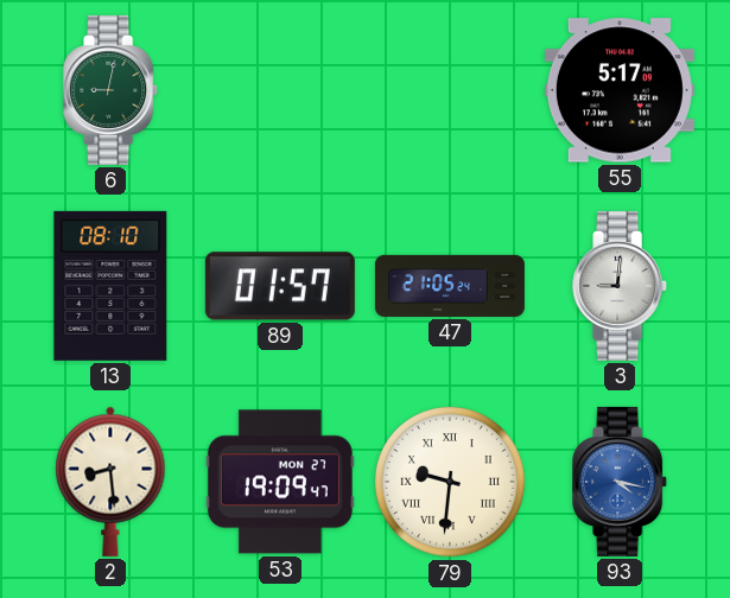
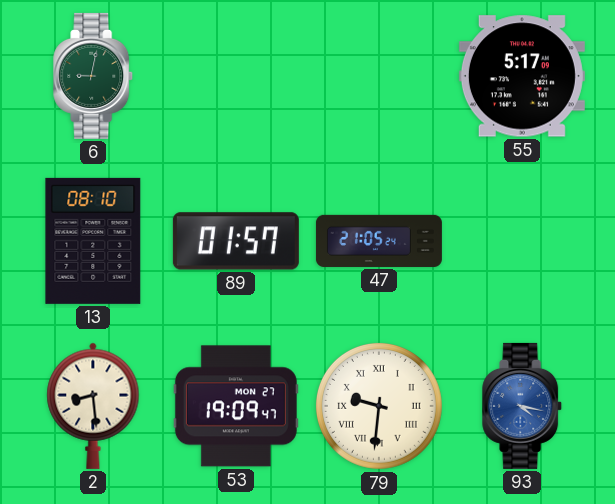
3: 9:01 -> none (621, 286)
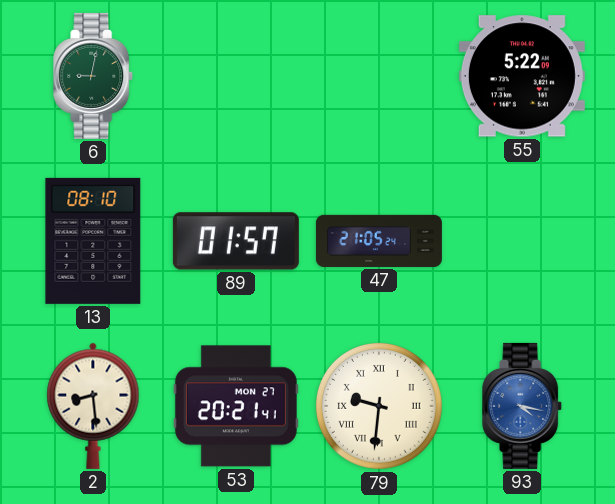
55: 5:17 -> 5:22 (522, 76)
53: 19:09 -> 20:21 (236, 406)
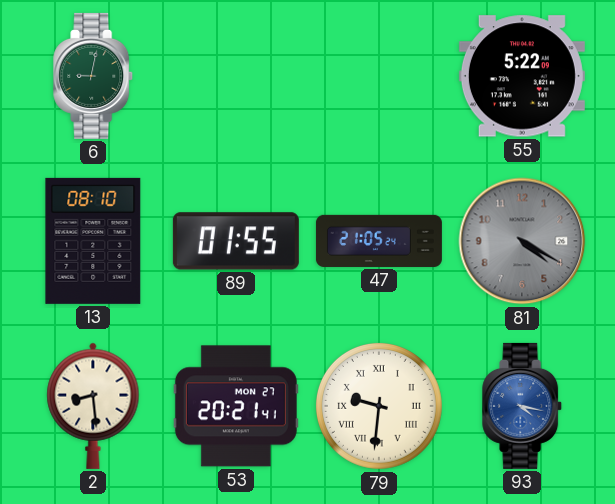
89: 01:57 -> 01:55 (236, 241)
81: none -> 4:20 (522, 241)
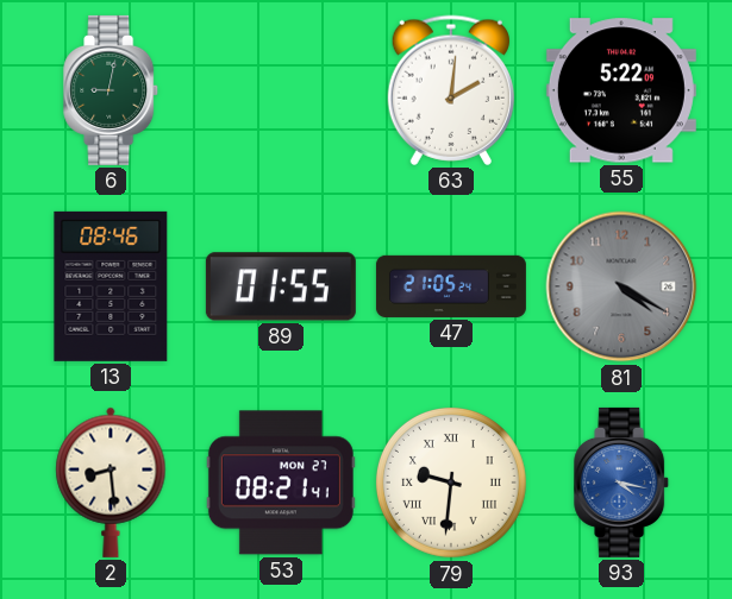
63: none -> 2:01 (451, 90)
13: 08:10 -> 08:46 (111, 286)
53: 20:21 -> 08:21 (281, 483)
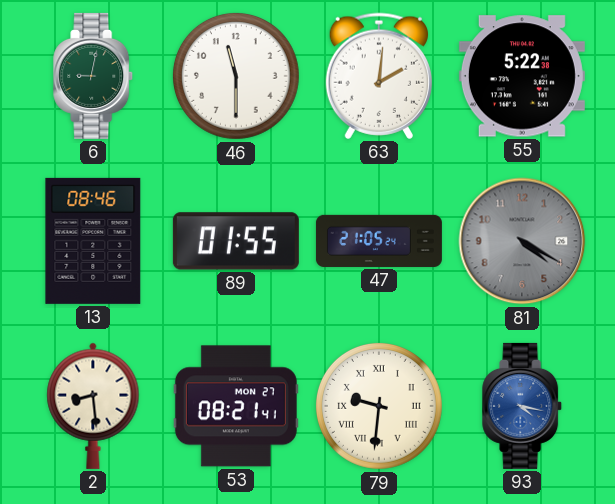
46: none -> 11:30 (236, 76)
55: 5:22:09 -> 5:22:38 (522, 76)
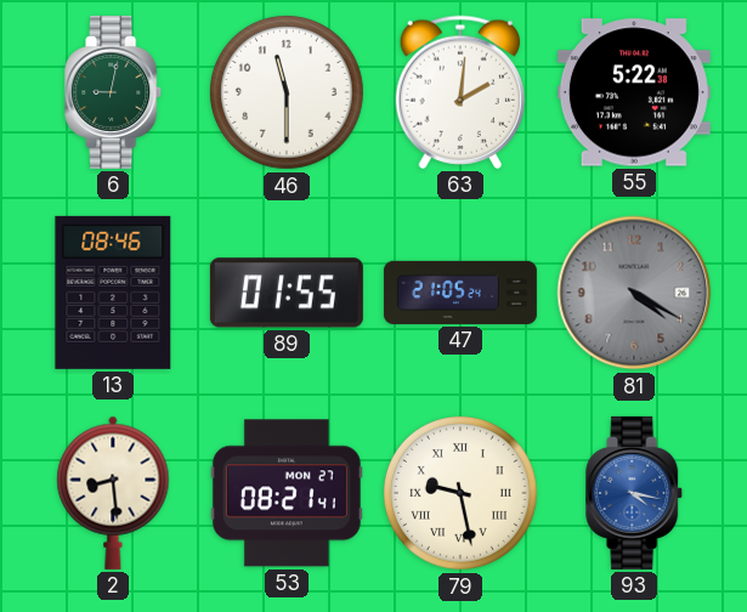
79: 9:31 -> 9:28 (460, 493)
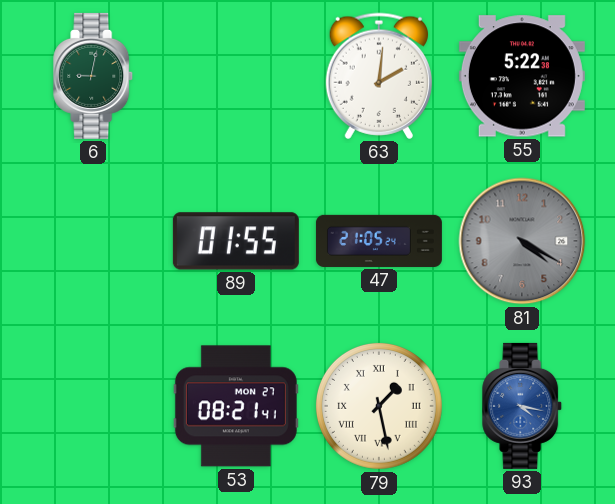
46: 11:30 -> none (287, 92)
13: 08:46 -> none (113, 293)
2: 8:29 -> none (113, 493)
79: 9:28 -> 1:28 (379, 406)
